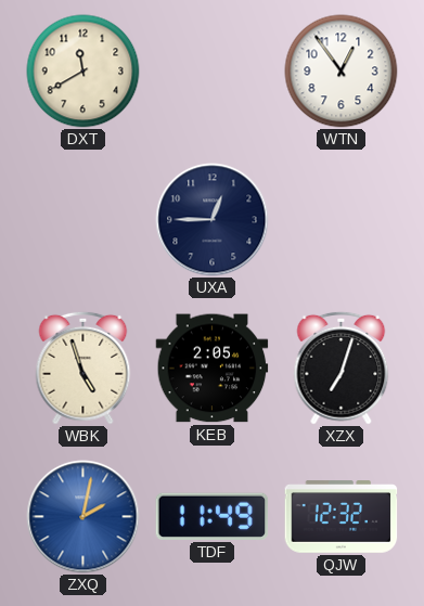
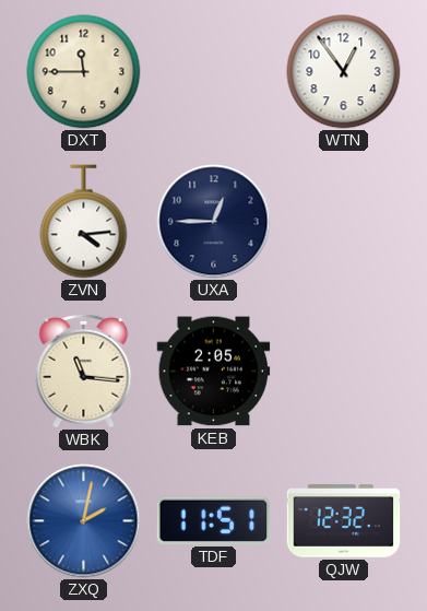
DXT: 11:40 -> 11:45 (84, 72)
ZVN: none -> 4:14 (84, 222)
WBK: 4:57 -> 11:16 (84, 371)
XZX: 7:03 -> none (342, 368)
TDF: 11:49 -> 11:51 (214, 520)
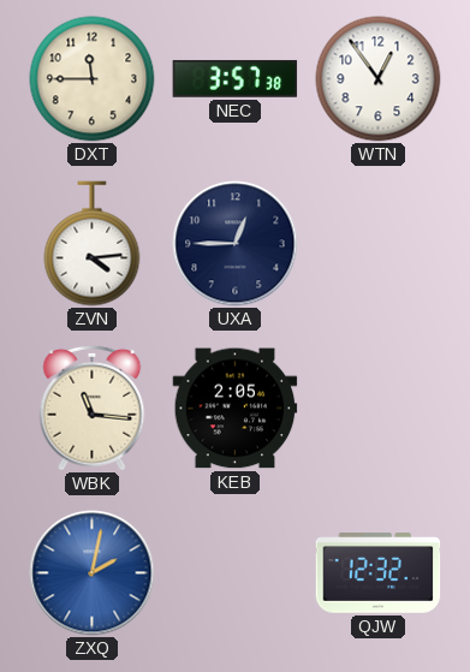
NEC: none -> 3:57 (236, 79)
TDF: 11:51 -> none (214, 520)
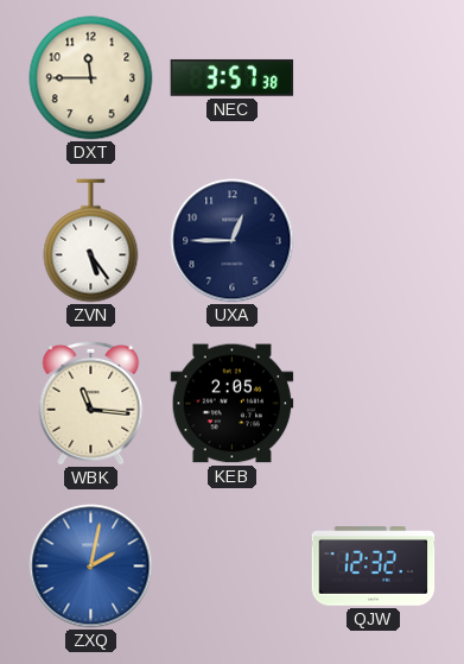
WTN: 12:54 -> none (379, 79)
ZVN: 4:14 -> 5:24 (91, 241)
